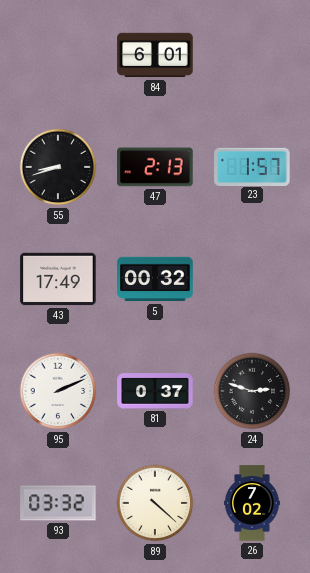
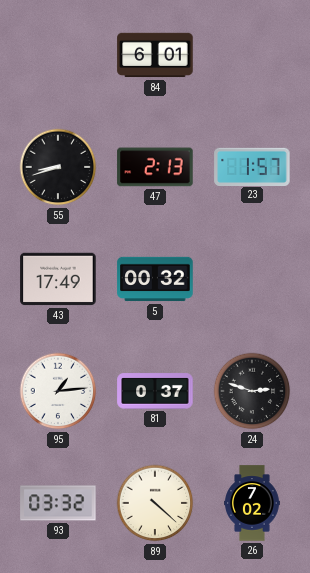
95: 2:11 -> 1:14 (58, 391)
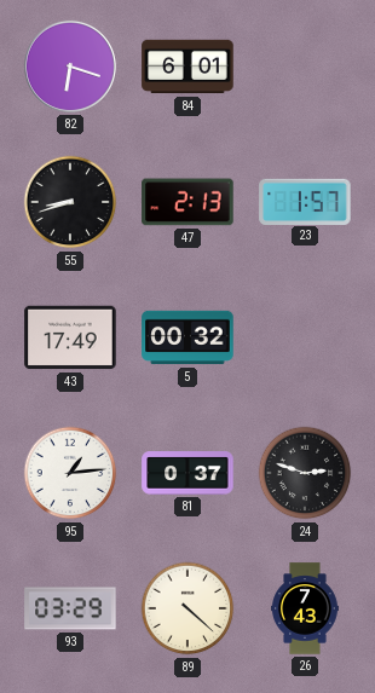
82: none -> 6:18 (70, 67)
93: 03:32 -> 03:29 (70, 608)
26: 7:02 -> 7:43 (306, 608)
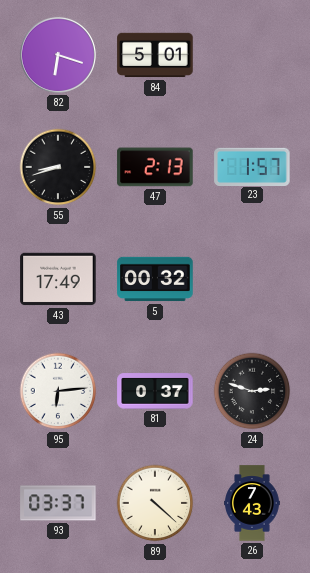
84: 6:01 -> 5:01 (155, 55)
95: 1:14 -> 6:14 (58, 391)
93: 03:29 -> 03:37 (58, 503)
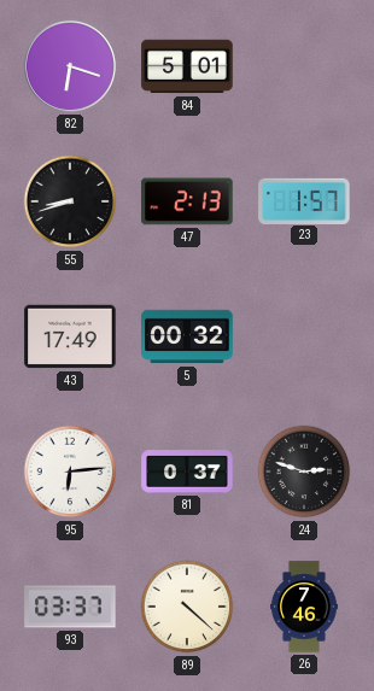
26: 7:43 -> 7:46 (305, 607)
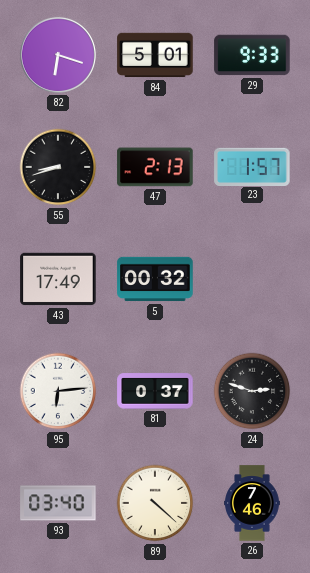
29: none -> 9:33 (252, 55)
93: 03:37 -> 03:40 (58, 503)
